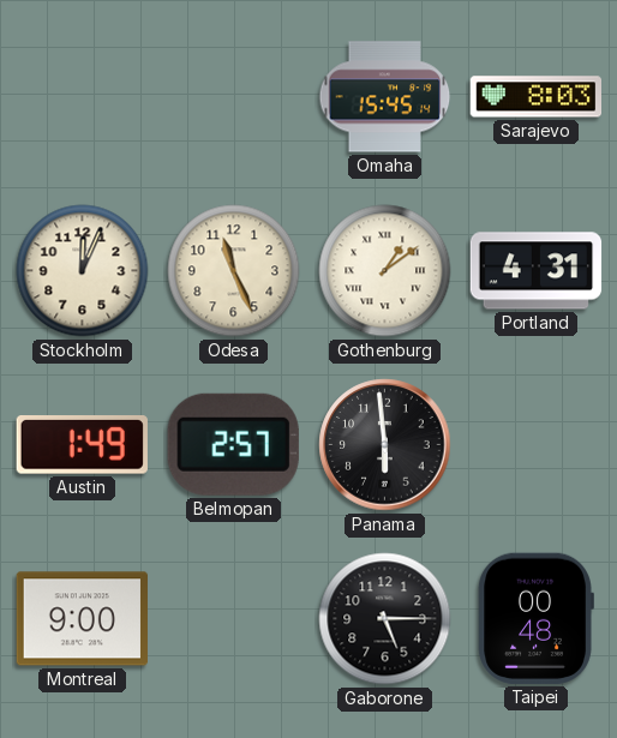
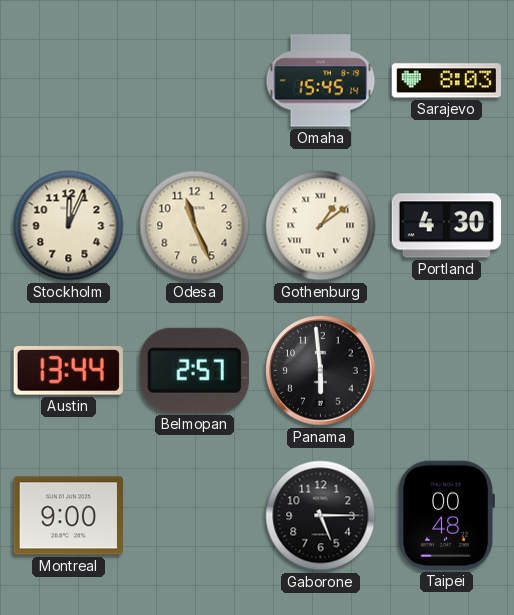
Portland: 4:31 -> 4:30 (447, 226)
Austin: 1:49 -> 13:44 (68, 371)
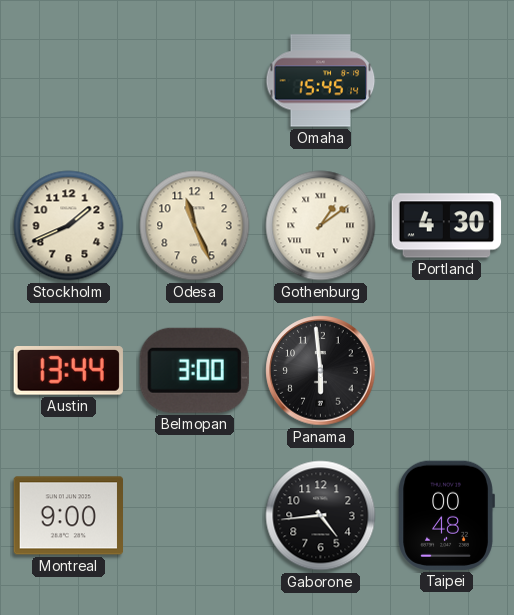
Sarajevo: 8:03 -> none (446, 81)
Stockholm: 12:04 -> 1:41 (69, 226)
Belmopan: 2:57 -> 3:00 (194, 370)
Gaborone: 5:15 -> 4:44 (321, 516)
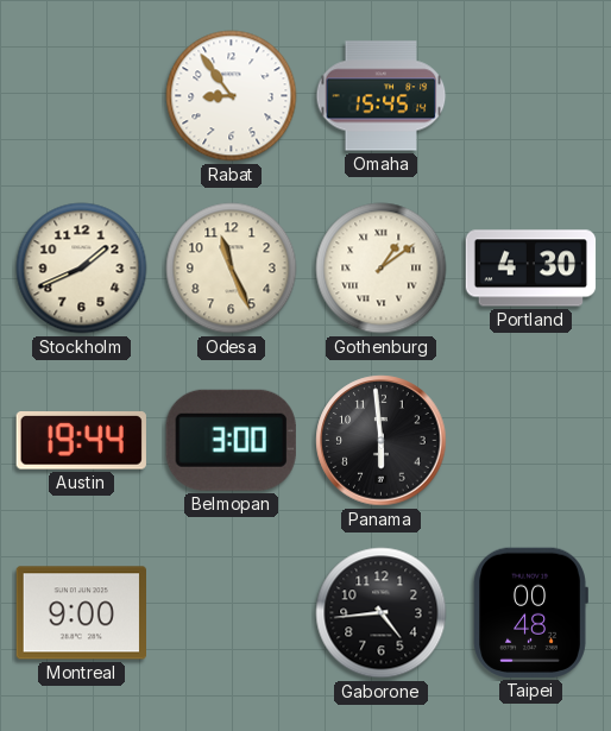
Rabat: none -> 8:54 (232, 96)
Austin: 13:44 -> 19:44 (81, 441)
